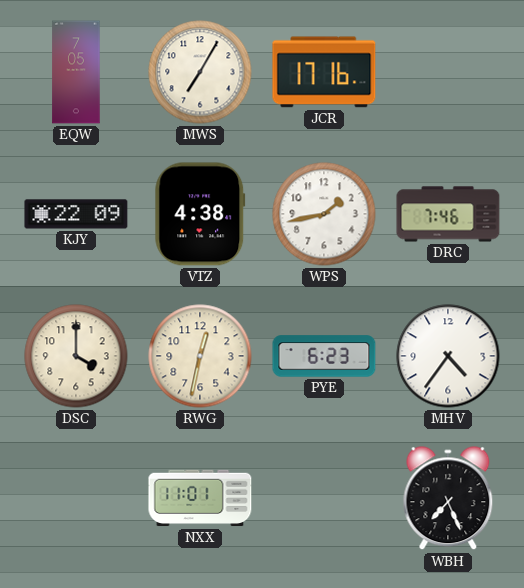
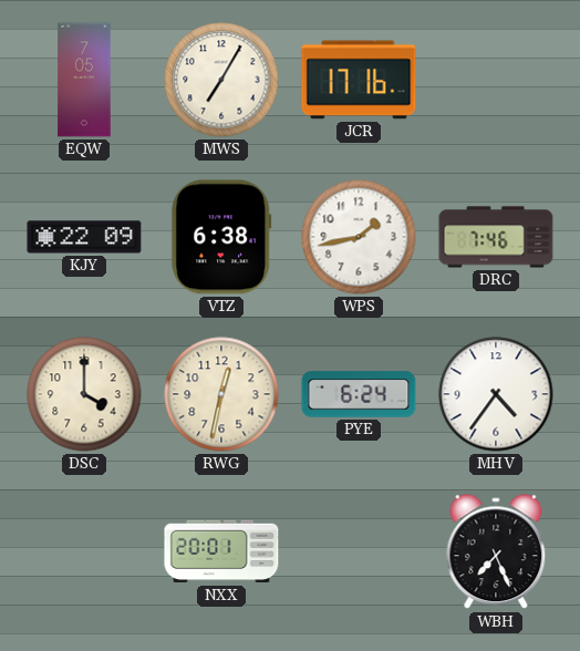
VTZ: 4:38 -> 6:38 (221, 237)
PYE: 6:23 -> 6:24 (359, 394)
NXX: 11:01 -> 20:01 (221, 551)
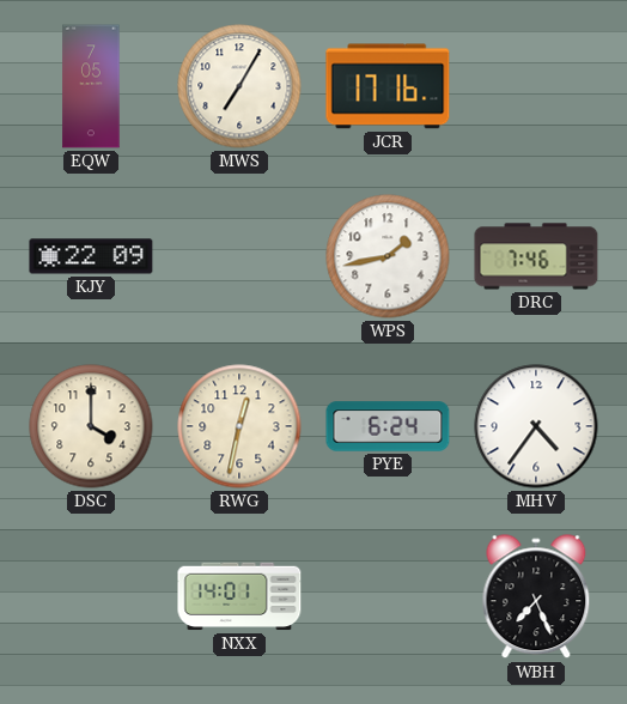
VTZ: 6:38 -> none (221, 237)
NXX: 20:01 -> 14:01 (239, 596)
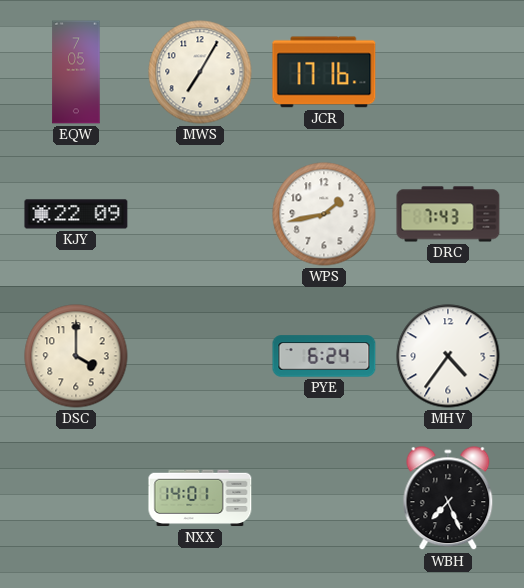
DRC: 7:46 -> 7:43 (448, 214)
RWG: 12:32 -> none (239, 426)
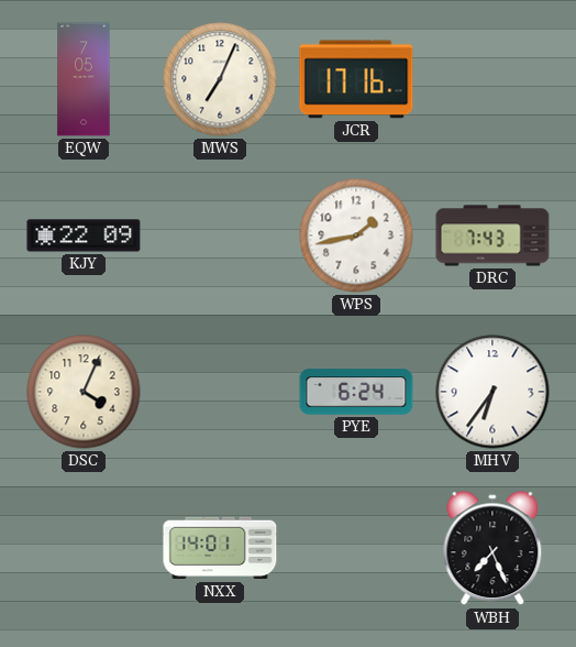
MWS: 7:05 -> 7:04 (220, 79)
DSC: 4:00 -> 4:04 (84, 392)
MHV: 4:36 -> 6:36 (492, 392)
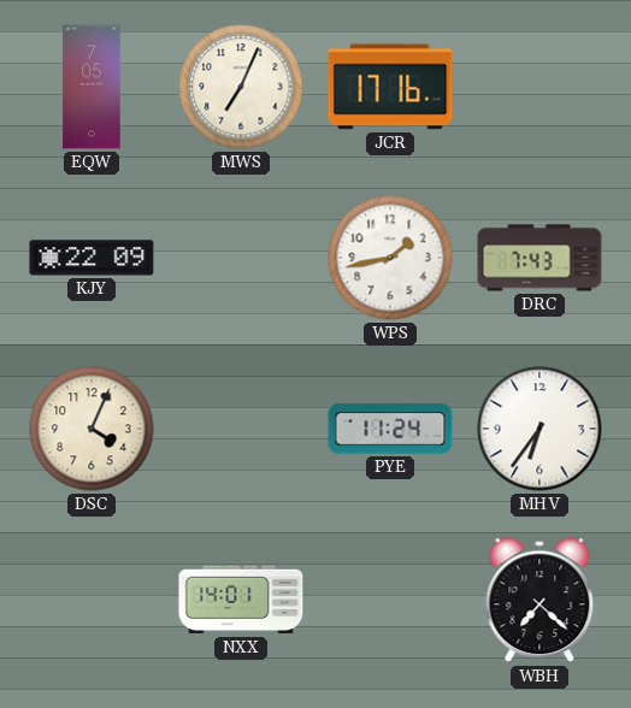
PYE: 6:24 -> 11:24 (390, 429)
WBH: 7:26 -> 7:22 (539, 601)
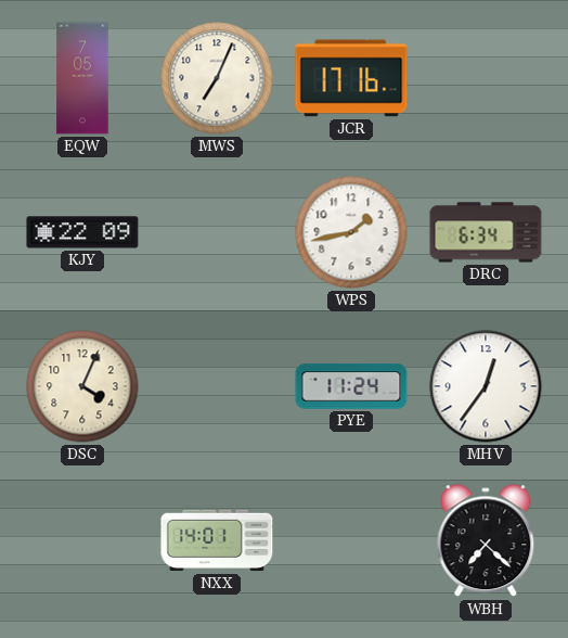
DRC: 7:43 -> 6:34 (486, 232)
MHV: 6:36 -> 12:36 (486, 386)
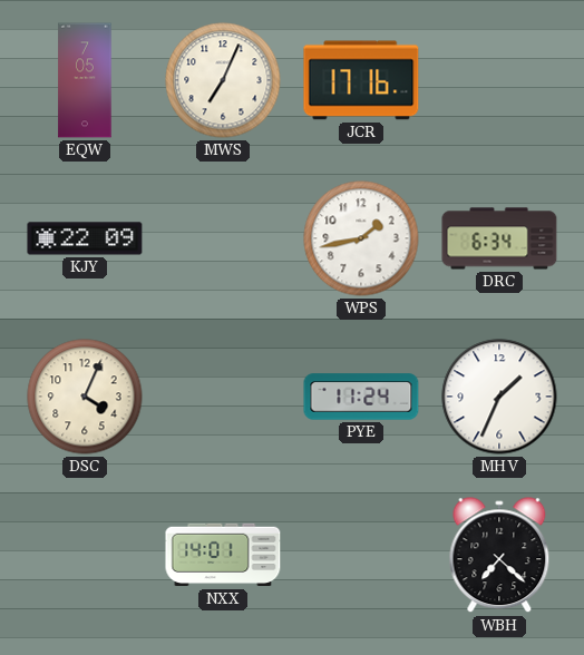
MHV: 12:36 -> 1:34 (499, 397)
